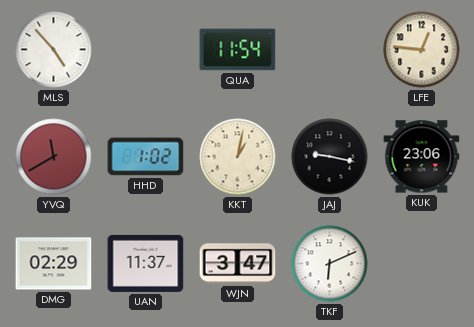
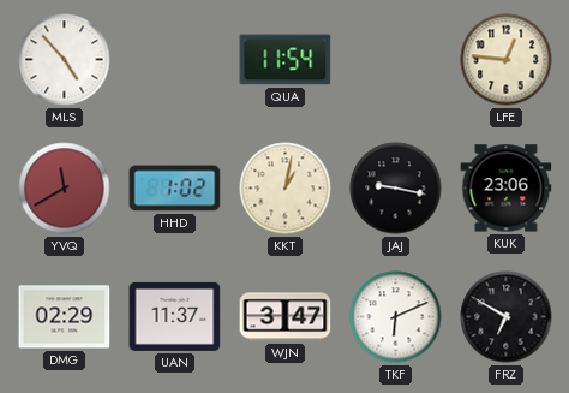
FRZ: none -> 6:50 (507, 317)
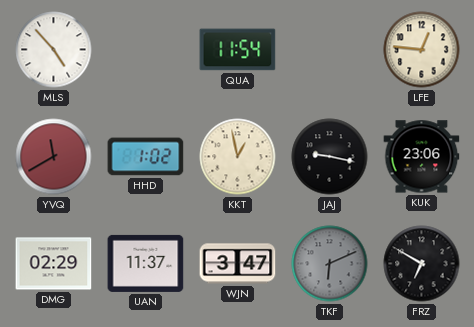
KKT: 1:02 -> 12:58 (238, 157)
TKF dial: white -> grey (330, 264)
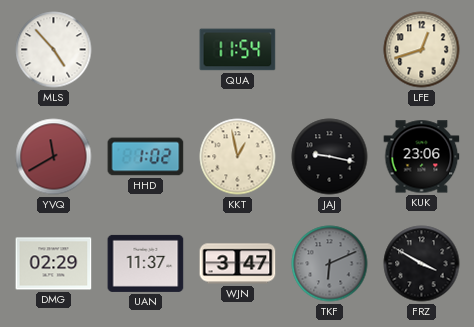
LFE: 12:46 -> 12:42 (422, 50)
FRZ: 6:50 -> 3:50 (422, 264)
